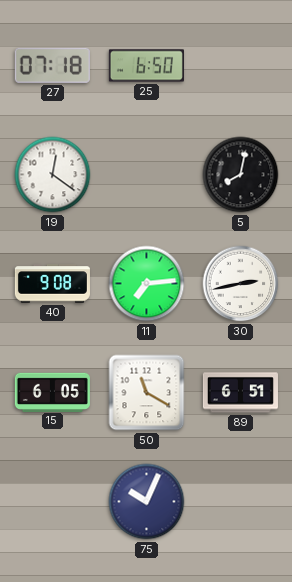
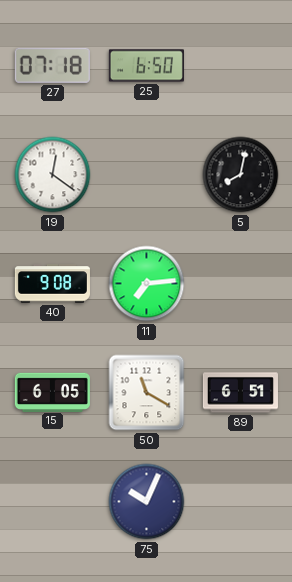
30: 2:43 -> none (241, 284)
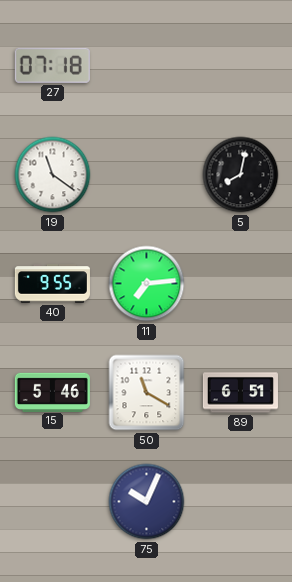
25: 6:50 -> none (146, 66)
19: 12:21 -> 11:21 (53, 175)
40: 9:08 -> 9:55 (52, 284)
15: 6:05 -> 5:46 (52, 392)
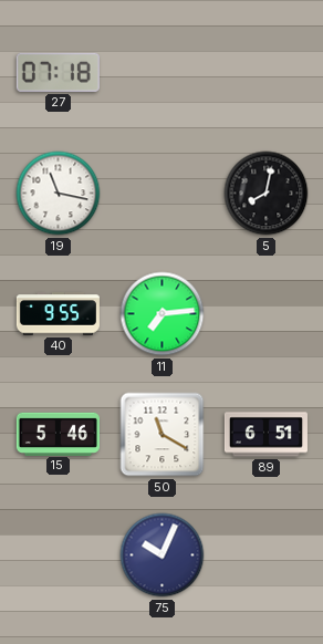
19: 11:21 -> 11:17 (59, 194)
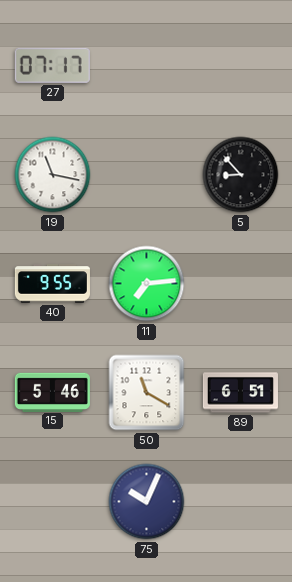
27: 07:18 -> 07:17 (52, 65)
5: 8:02 -> 8:53 (241, 175)
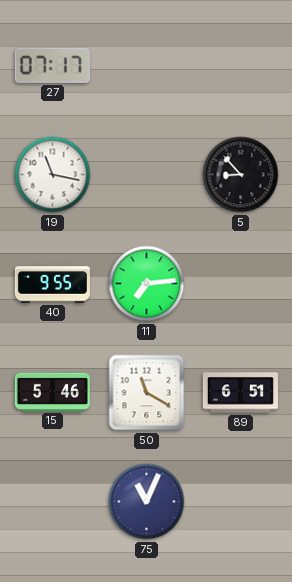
75: 10:04 -> 11:04 (147, 502)
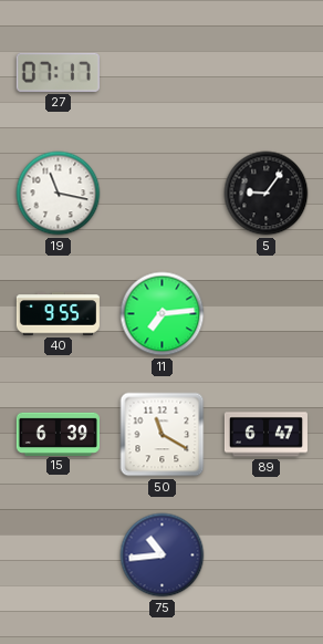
5: 8:53 -> 9:06 (267, 194)
15: 5:46 -> 6:39 (58, 434)
89: 6:51 -> 6:47 (265, 435)
75: 11:04 -> 10:44 (163, 555)
